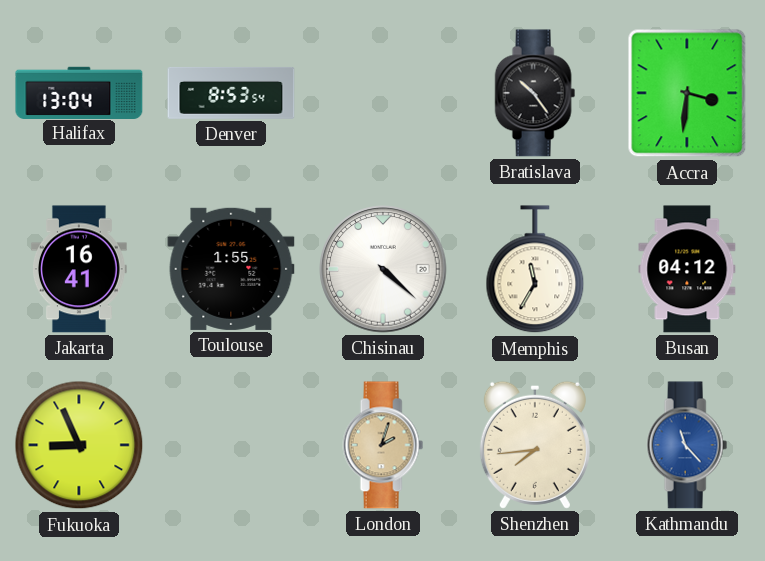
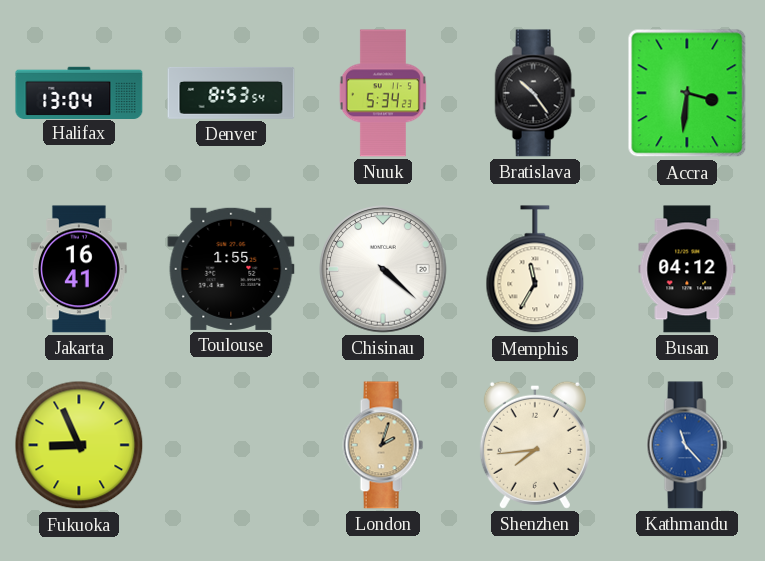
Nuuk: none -> 5:34 (383, 93)
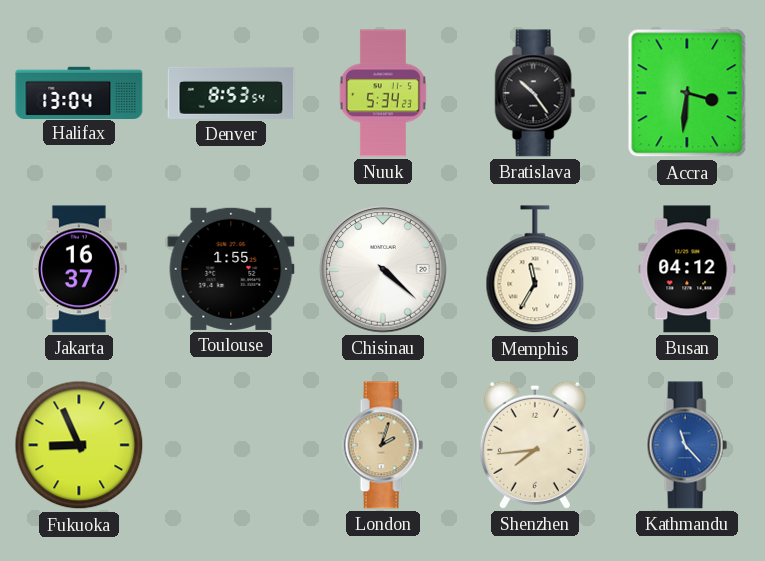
Jakarta: 16:41 -> 16:37 (79, 269)
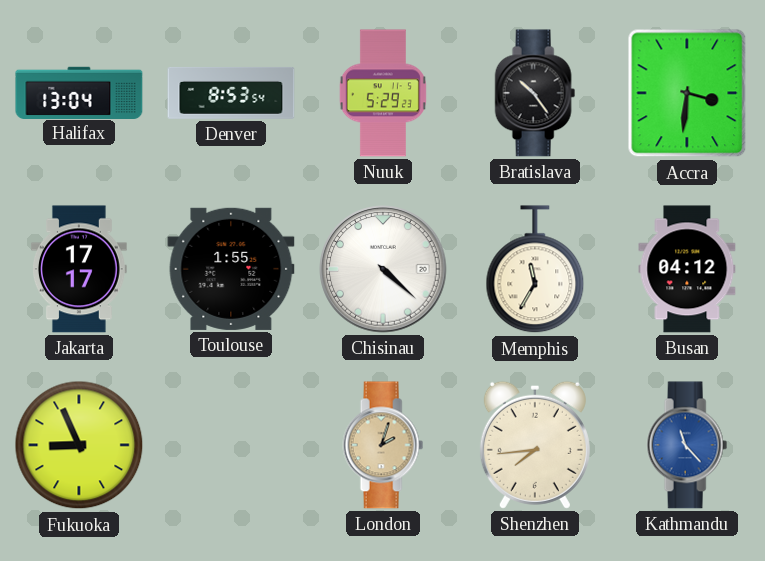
Nuuk: 5:34 -> 5:29 (383, 93)
Jakarta: 16:37 -> 17:17 (79, 269)
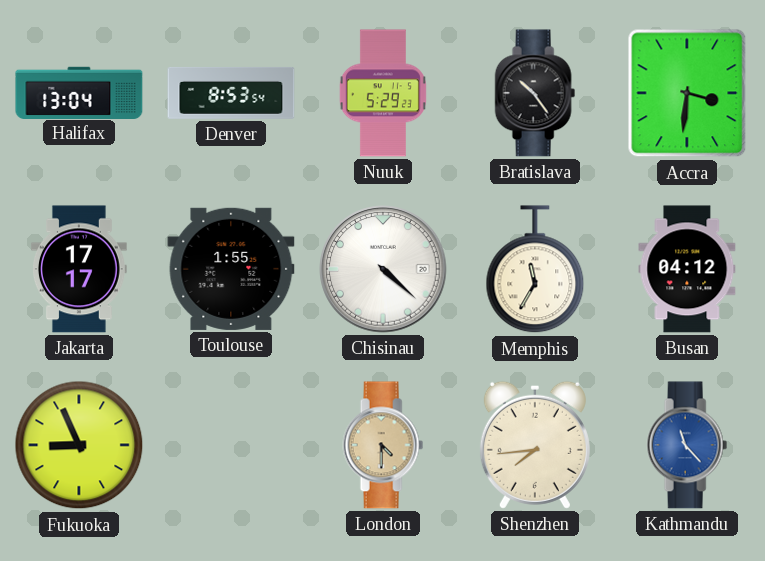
London: 2:03 -> 4:30 (383, 445)
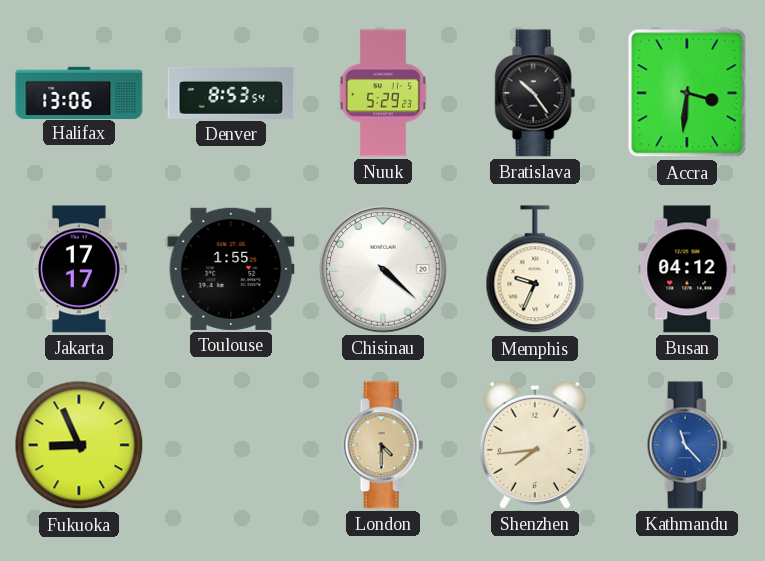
Halifax: 13:04 -> 13:06 (79, 92)
Memphis: 11:35 -> 9:34 (535, 270)
